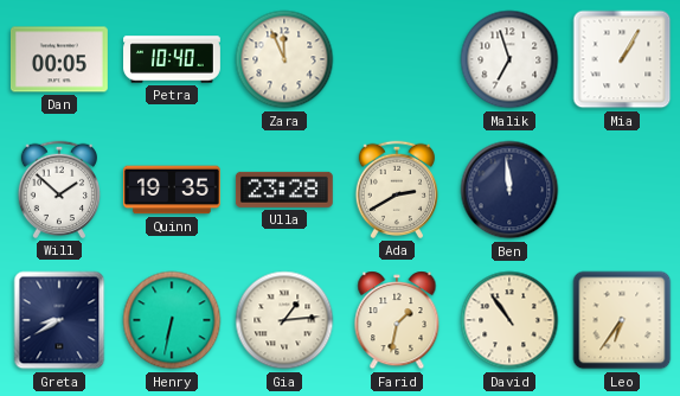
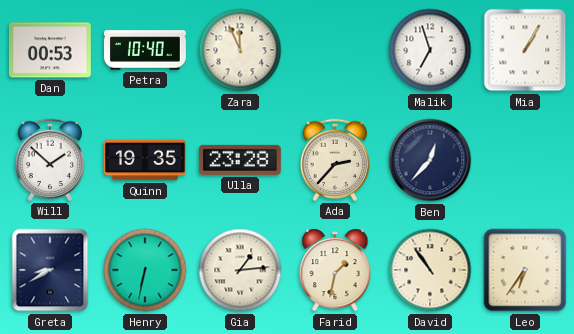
Dan: 00:05 -> 00:53 (50, 50)
Ada: 2:40 -> 2:37 (334, 160)
Ben: 11:59 -> 12:37 (430, 160)
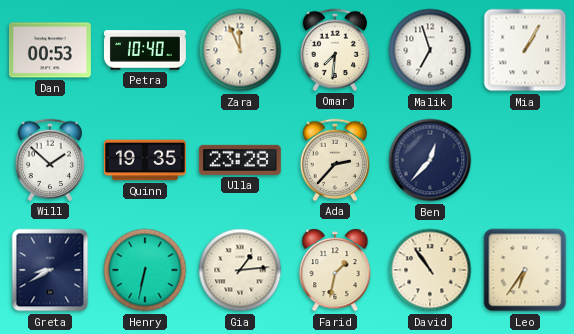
Omar: none -> 7:31 (334, 50)
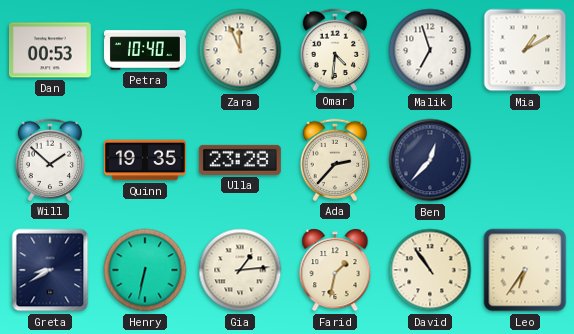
Omar: 7:31 -> 4:31 (334, 50)
Mia: 1:05 -> 1:10 (525, 50)
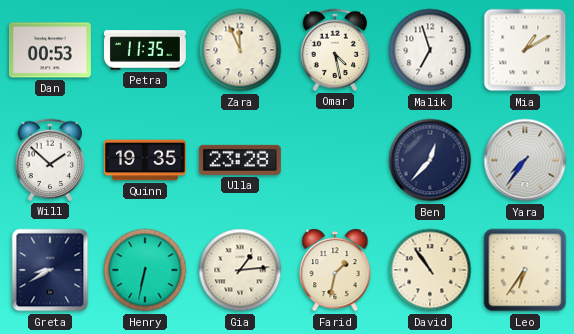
Petra: 10:40 -> 11:35 (146, 50)
Omar: 4:31 -> 4:28 (334, 50)
Ada: 2:37 -> none (334, 160)
Yara: none -> 7:36 (525, 160)
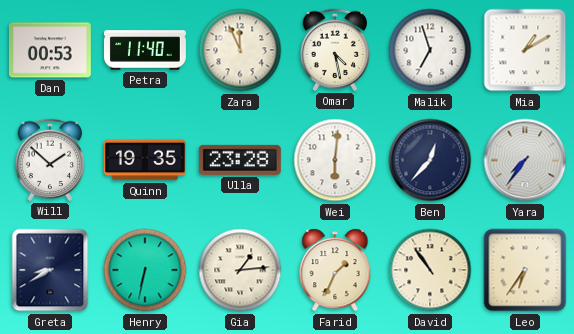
Petra: 11:35 -> 11:40 (146, 50)
Wei: none -> 6:01 (335, 160)
Farid: 1:32 -> 1:34 (335, 270)
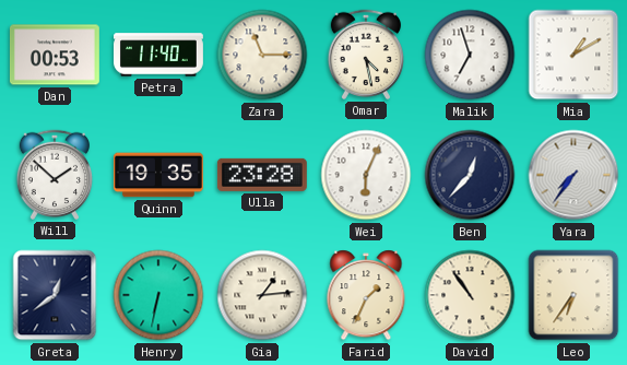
Zara: 11:56 -> 11:15 (262, 55)
Wei: 6:01 -> 6:04 (366, 175)
Greta: 8:40 -> 12:39 (55, 295)
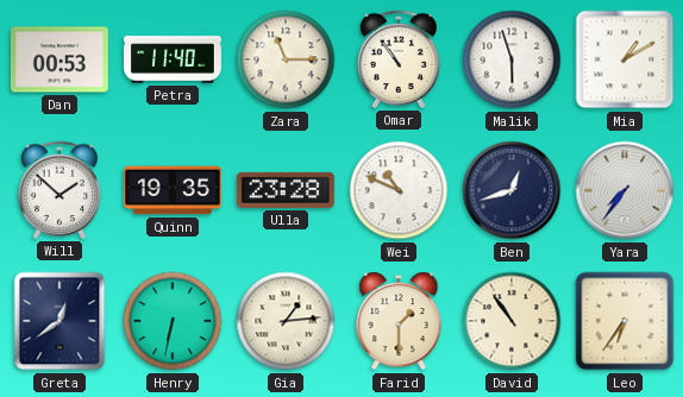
Omar: 4:28 -> 10:54 (397, 59)
Malik: 6:57 -> 5:57 (512, 59)
Wei: 6:04 -> 10:49 (399, 190)
Ben: 12:37 -> 12:42 (512, 190)
Farid: 1:34 -> 1:30 (399, 321)
